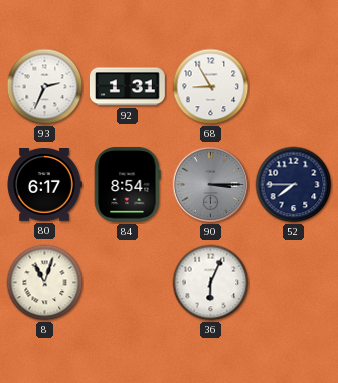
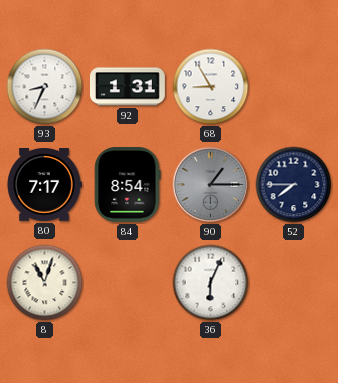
93: 2:34 -> 8:34 (45, 87)
80: 6:17 -> 7:17 (44, 185)
90: 3:15 -> 1:15 (211, 185)
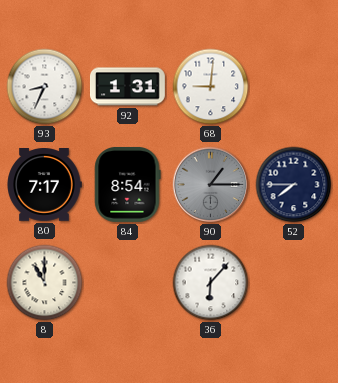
68: 8:55 -> 9:01 (211, 87)
8: 11:03 -> 11:00 (45, 283)
36: 6:04 -> 6:07 (211, 283)
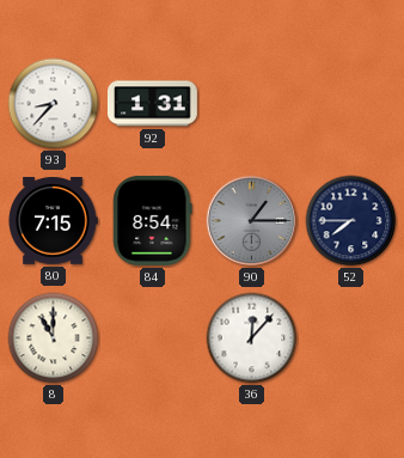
93: 8:34 -> 8:37 (54, 104)
68: 9:01 -> none (211, 87)
80: 7:17 -> 7:15 (53, 221)
36: 6:07 -> 12:07 (252, 338)
